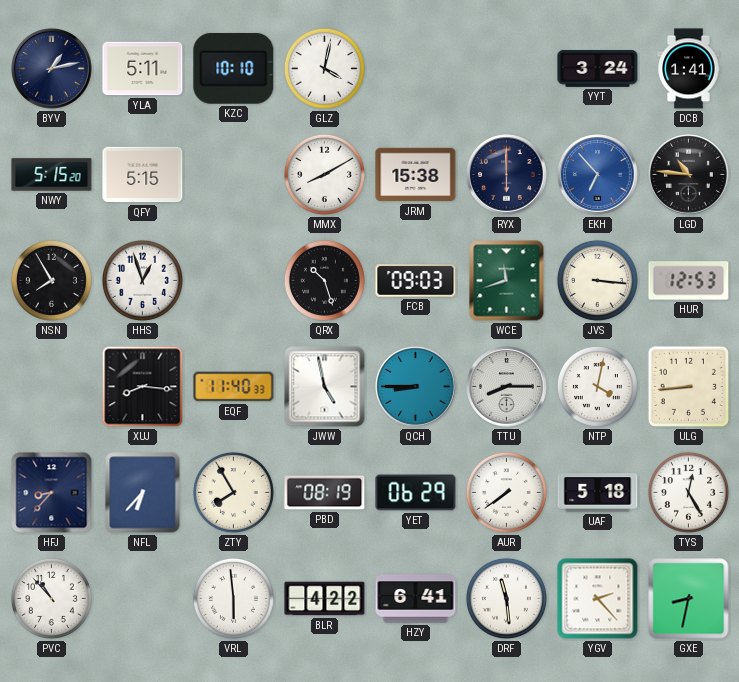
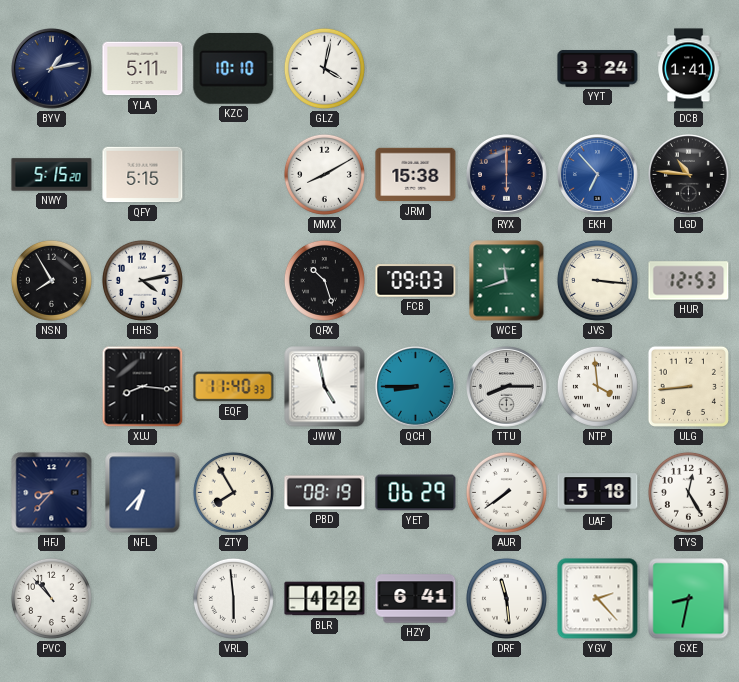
HHS: 12:57 -> 4:13 (142, 280)
NTP: 4:02 -> 3:59 (597, 386)
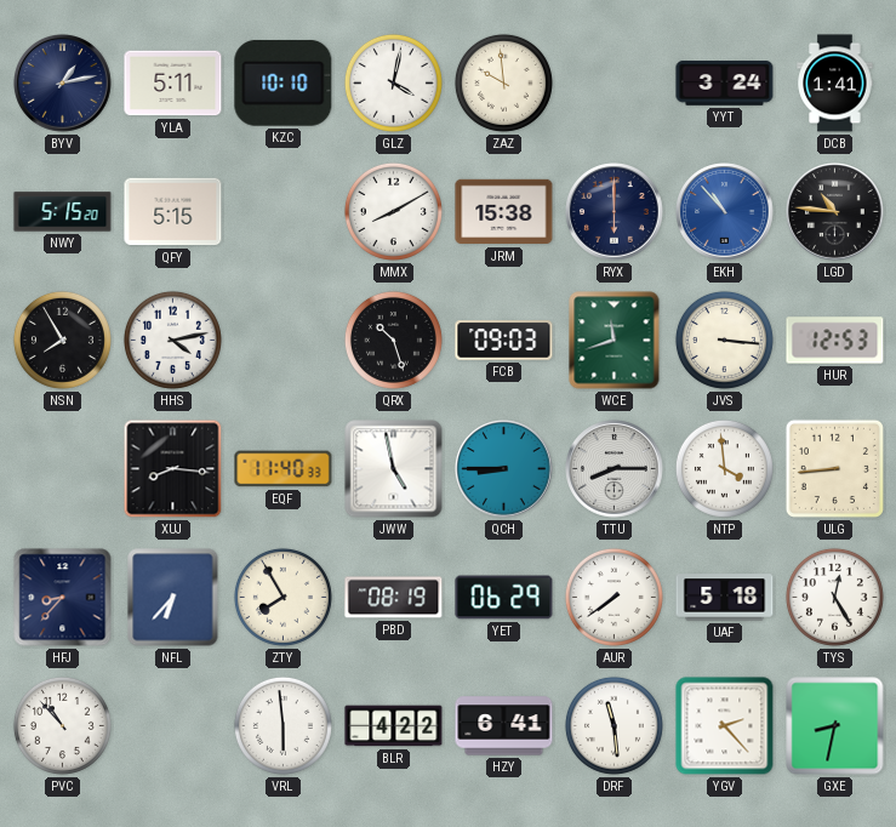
ZAZ: none -> 9:59 (503, 82)
EKH: 6:53 -> 10:53 (725, 212)
